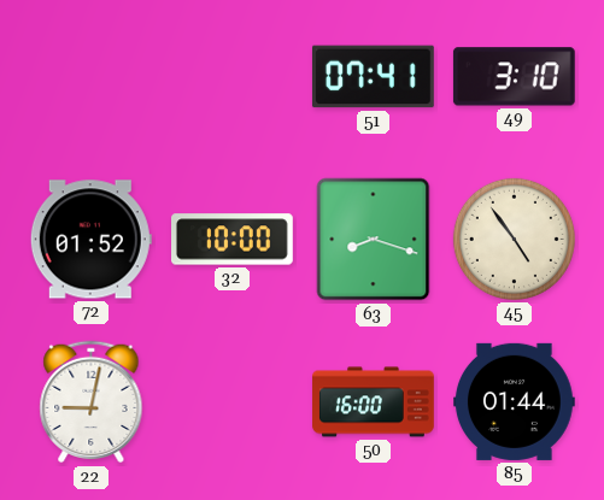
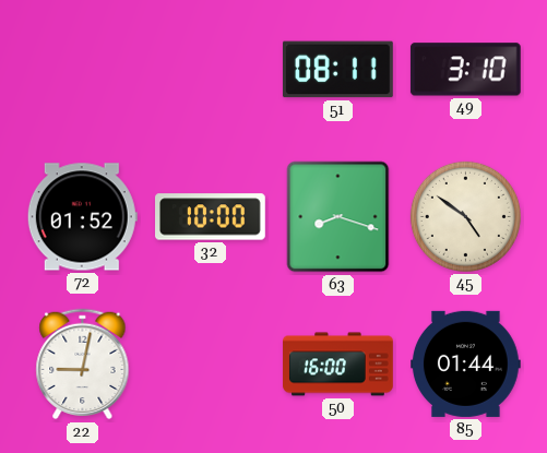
51: 07:41 -> 08:11 (337, 70)
45: 4:54 -> 4:51 (465, 216)
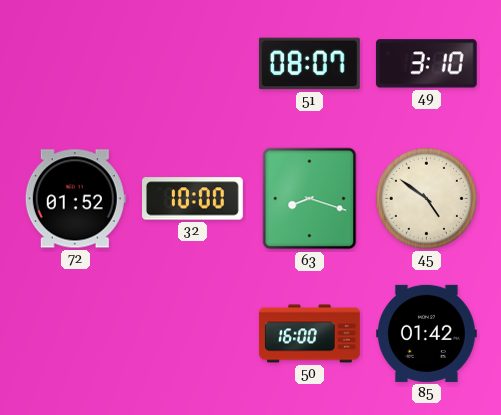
51: 08:11 -> 08:07 (309, 64)
22: 9:02 -> none (83, 365)
85: 01:44 -> 01:42 (427, 333)
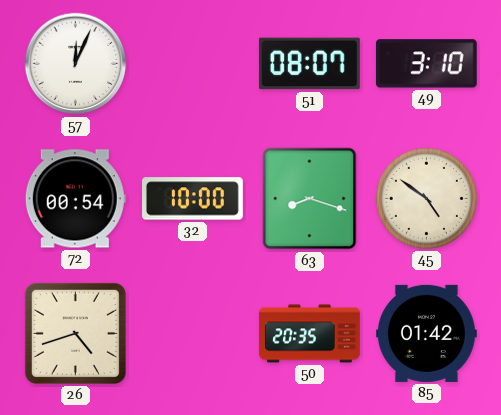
57: none -> 12:04 (76, 64)
72: 01:52 -> 00:54 (75, 199)
26: none -> 4:42 (75, 333)
50: 16:00 -> 20:35 (310, 334)
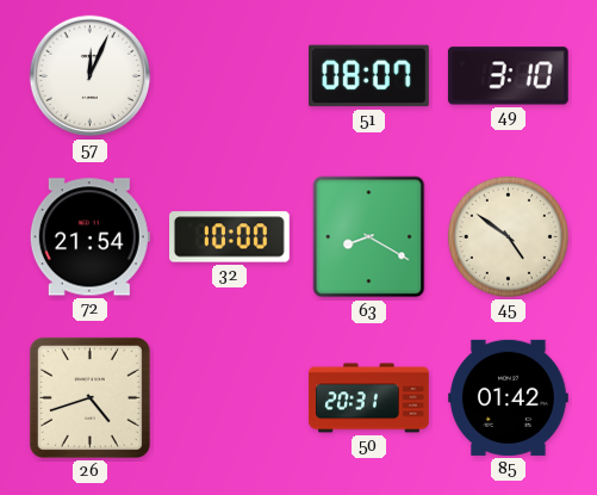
72: 00:54 -> 21:54 (89, 237)
63: 8:18 -> 8:20 (369, 237)
50: 20:35 -> 20:31 (369, 398)
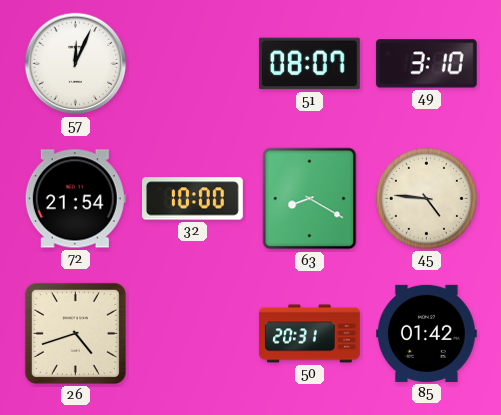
45: 4:51 -> 4:46 (426, 198)
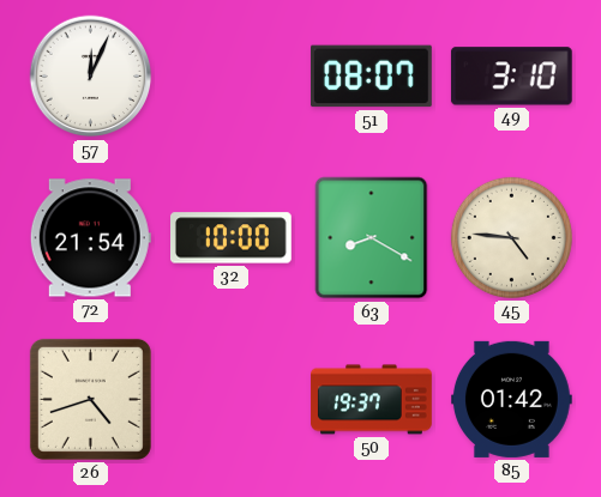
50: 20:31 -> 19:37 (372, 400)
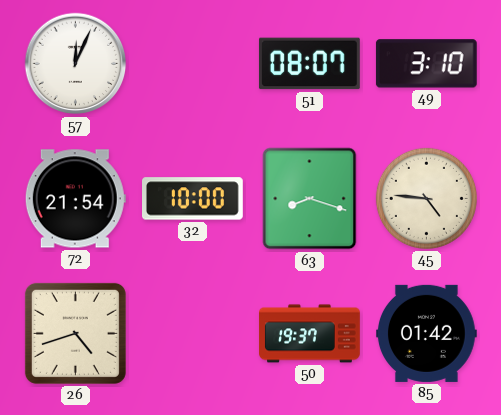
63: 8:20 -> 8:18 (310, 199)
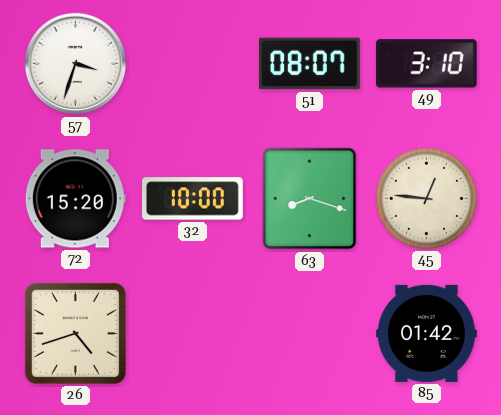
57: 12:04 -> 3:33 (76, 64)
72: 21:54 -> 15:20 (75, 199)
45: 4:46 -> 12:46 (426, 198)
50: 19:37 -> none (310, 334)
